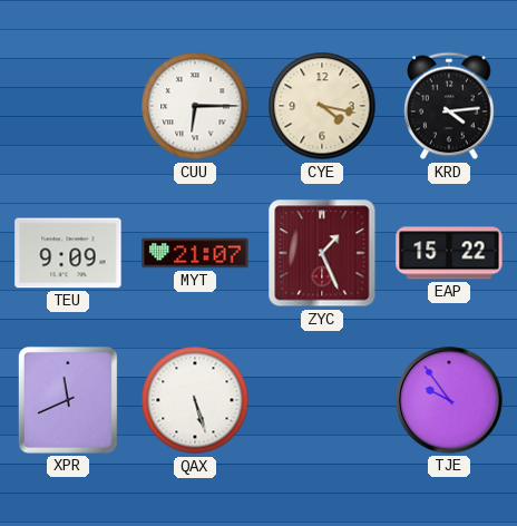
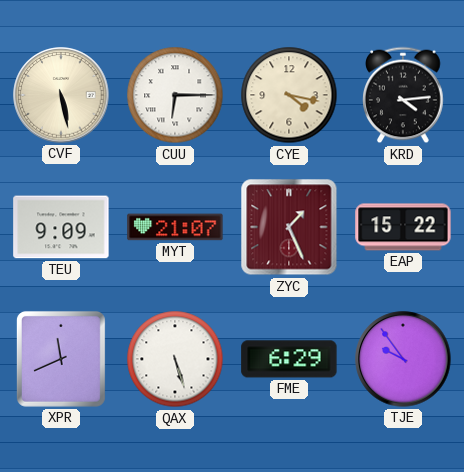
CVF: none -> 5:28 (61, 95)
FME: none -> 6:29 (289, 359)
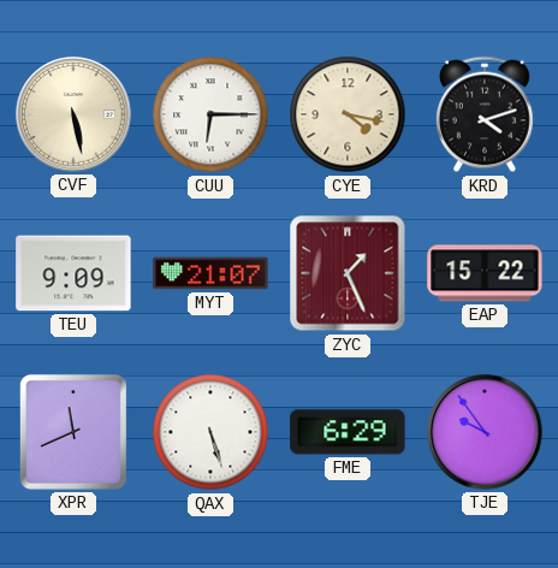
KRD: 4:14 -> 4:12 (485, 114)
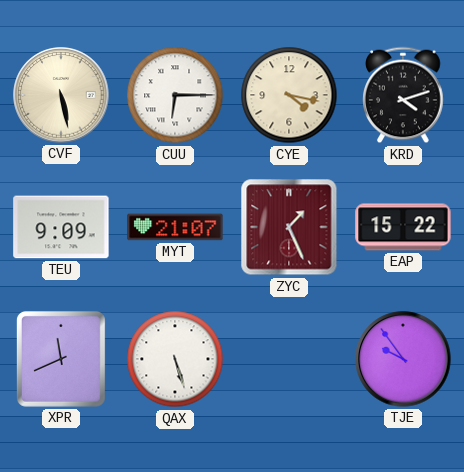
FME: 6:29 -> none (348, 432)
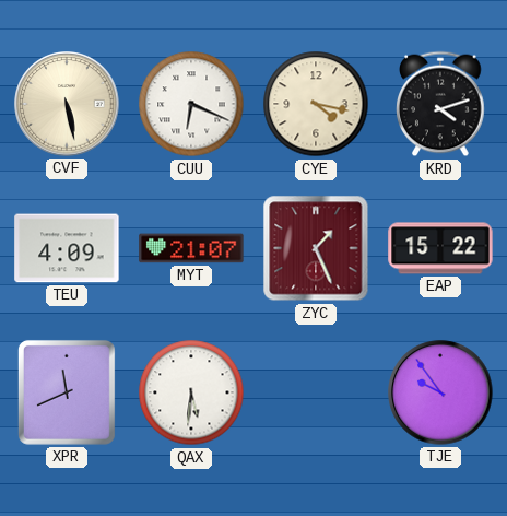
CUU: 6:15 -> 6:19 (191, 104)
TEU: 9:09 -> 4:09 (67, 248)
QAX: 5:27 -> 5:31 (191, 392)
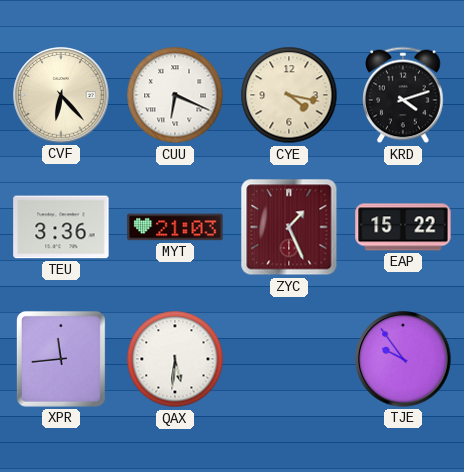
CVF: 5:28 -> 6:23 (61, 95)
TEU: 4:09 -> 3:36 (61, 227)
MYT: 21:07 -> 21:03 (175, 227)
XPR: 11:41 -> 11:44 (61, 359)
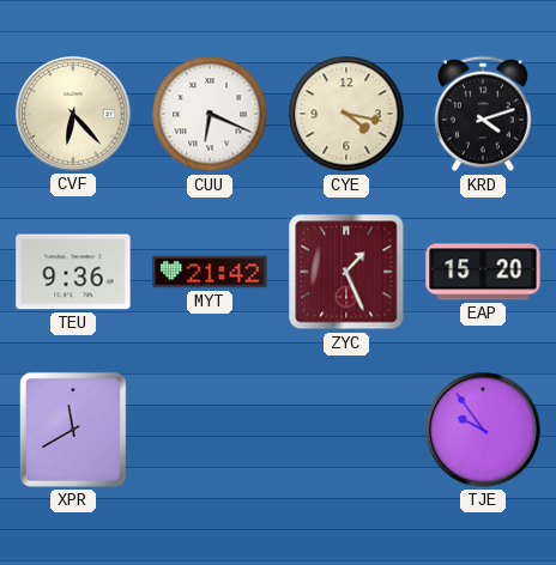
TEU: 3:36 -> 9:36 (73, 272)
MYT: 21:03 -> 21:42 (210, 272)
EAP: 15:22 -> 15:20 (483, 272)
XPR: 11:44 -> 11:40 (73, 430)
QAX: 5:31 -> none (175, 359)
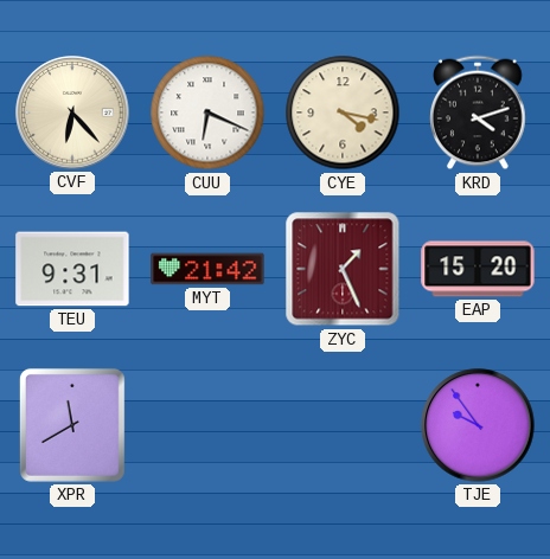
TEU: 9:36 -> 9:31 (72, 269)
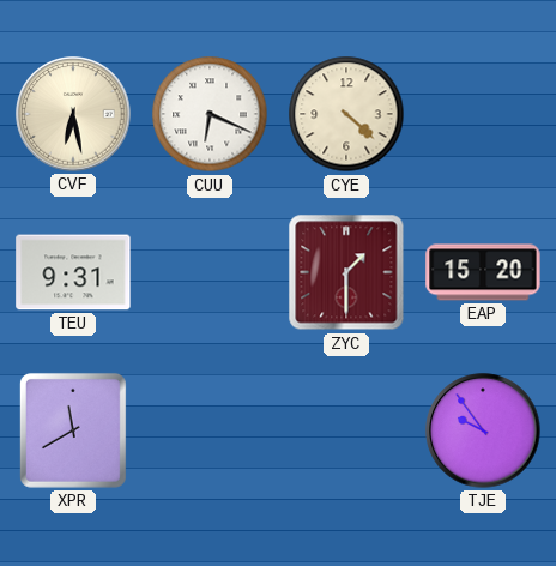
CVF: 6:23 -> 6:28 (73, 114)
CYE: 4:17 -> 4:22 (346, 114)
KRD: 4:12 -> none (478, 113)
MYT: 21:42 -> none (207, 269)
ZYC: 1:26 -> 1:30 (346, 272)
